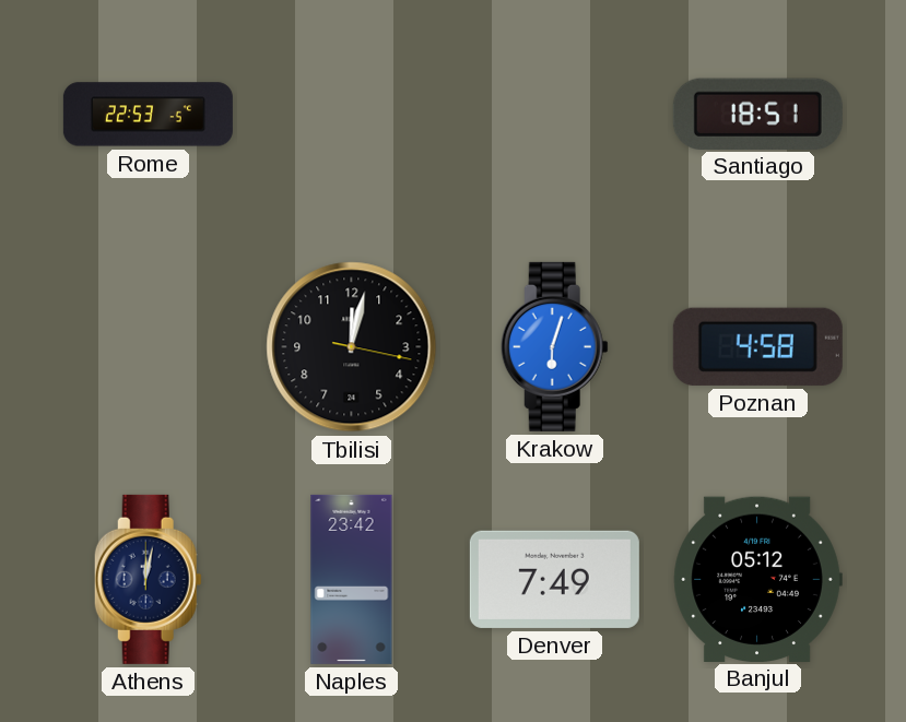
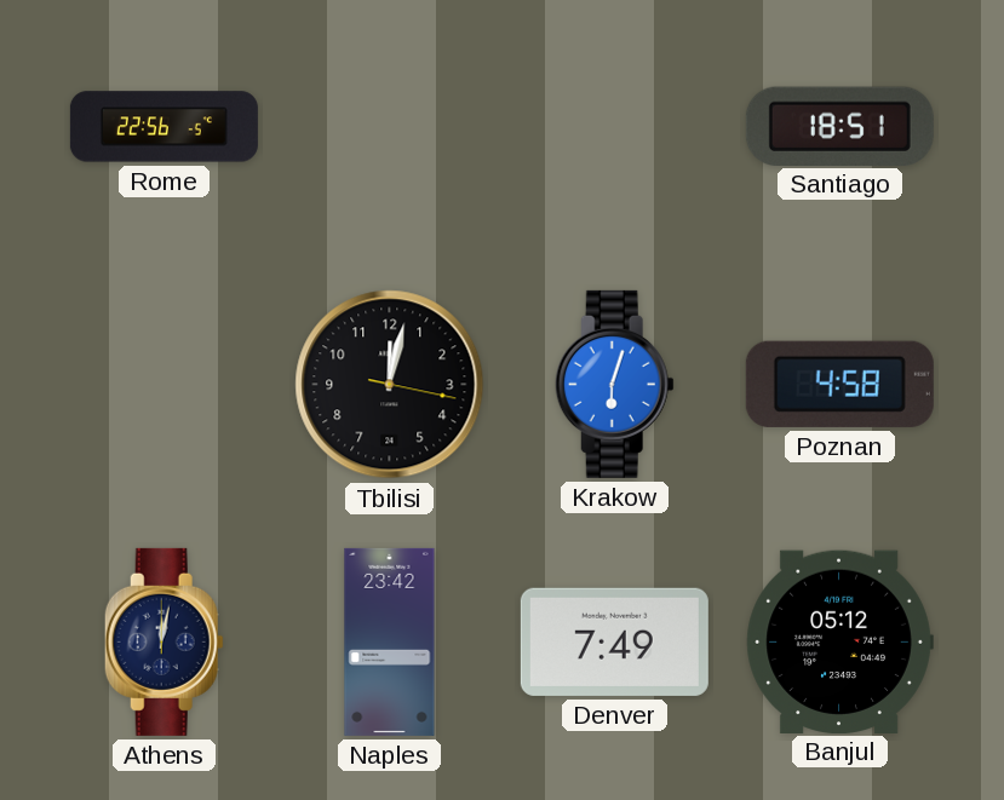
Rome: 22:53 -> 22:56 (163, 127)
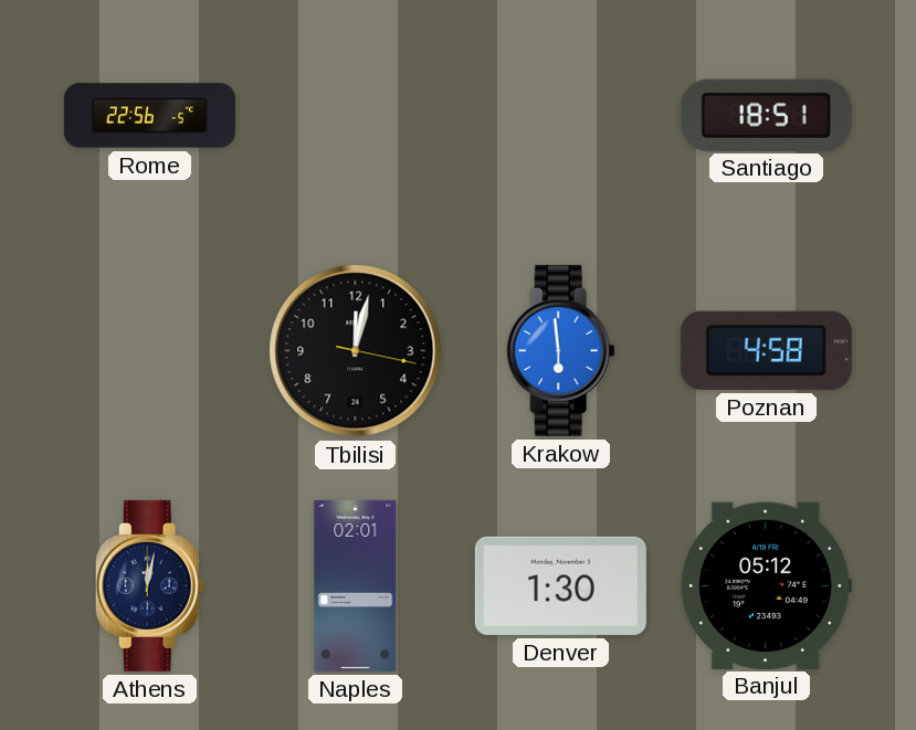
Krakow: 6:03 -> 5:59 (560, 350)
Naples: 23:42 -> 02:01 (356, 585)
Denver: 7:49 -> 1:30 (560, 585)
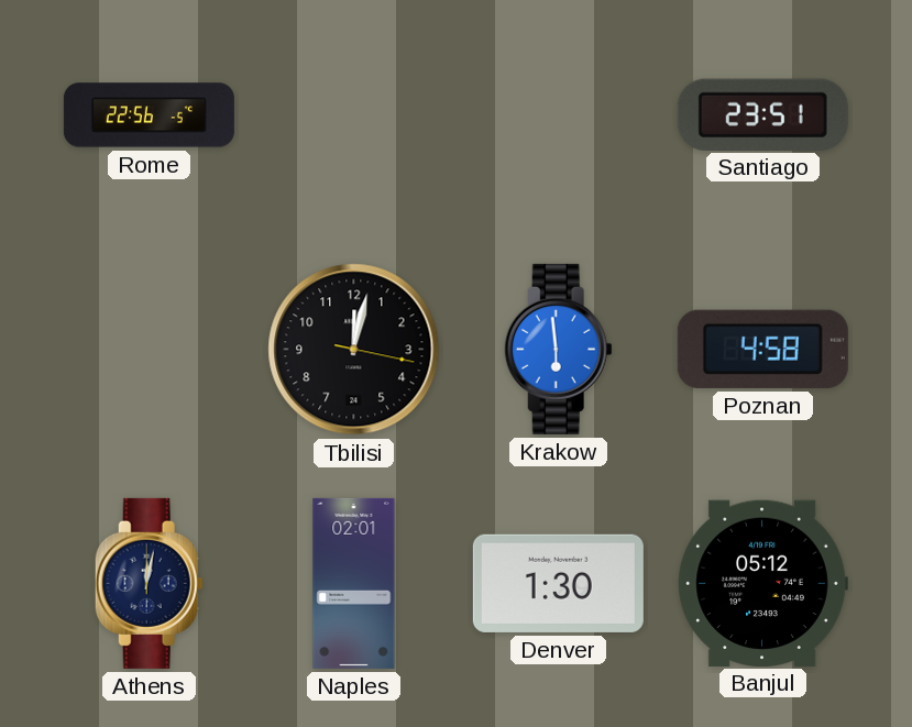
Santiago: 18:51 -> 23:51 (762, 114)
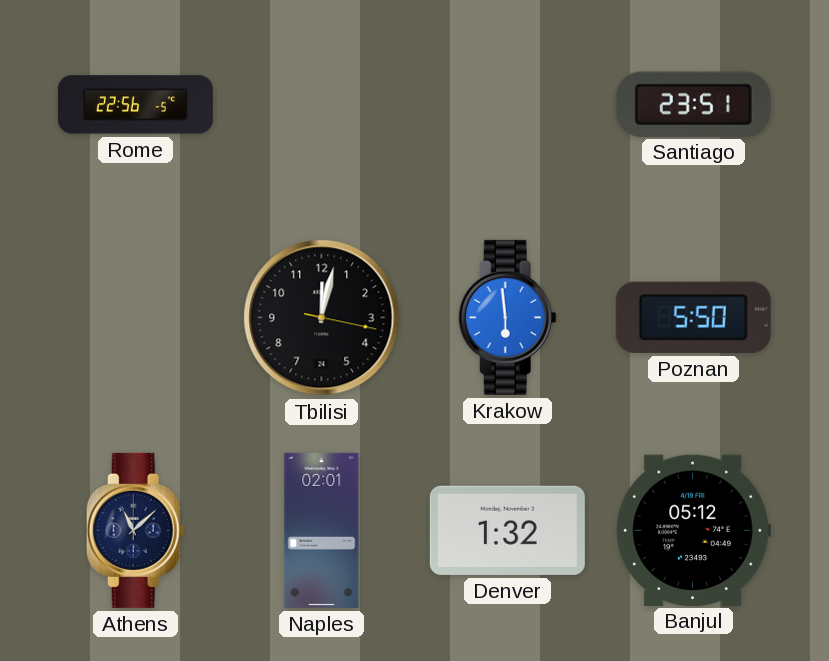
Poznan: 4:58 -> 5:50 (693, 317)
Athens: 12:02 -> 11:08 (135, 530)
Denver: 1:30 -> 1:32 (507, 530)
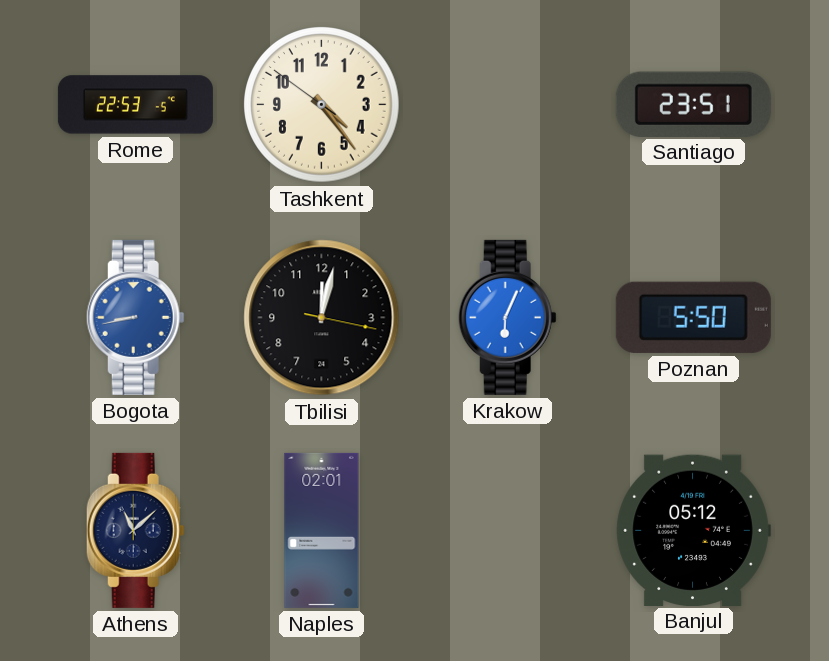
Rome: 22:56 -> 22:53 (135, 105)
Tashkent: none -> 4:23 (322, 105)
Bogota: none -> 8:43 (135, 317)
Krakow: 5:59 -> 6:04 (507, 317)
Denver: 1:32 -> none (507, 530)
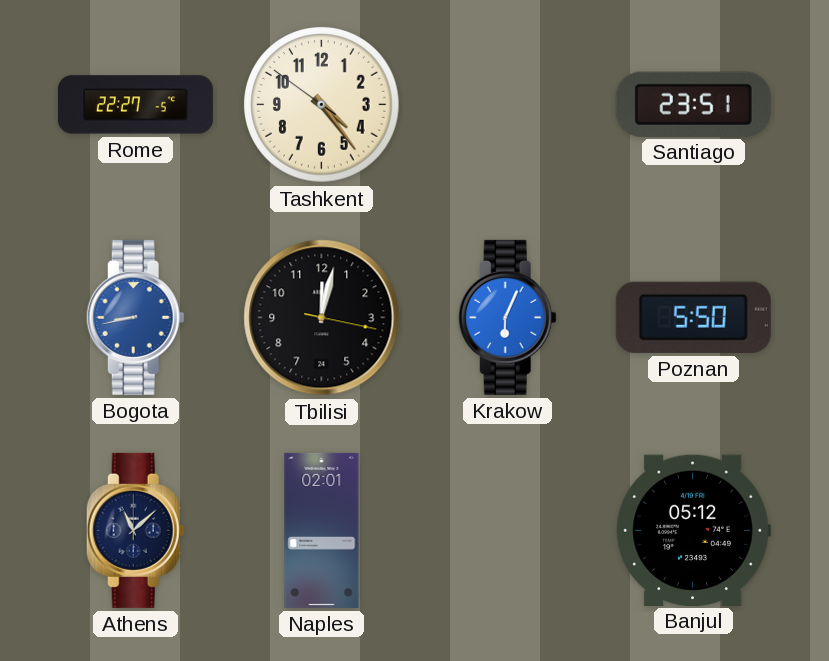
Rome: 22:53 -> 22:27 (135, 105)
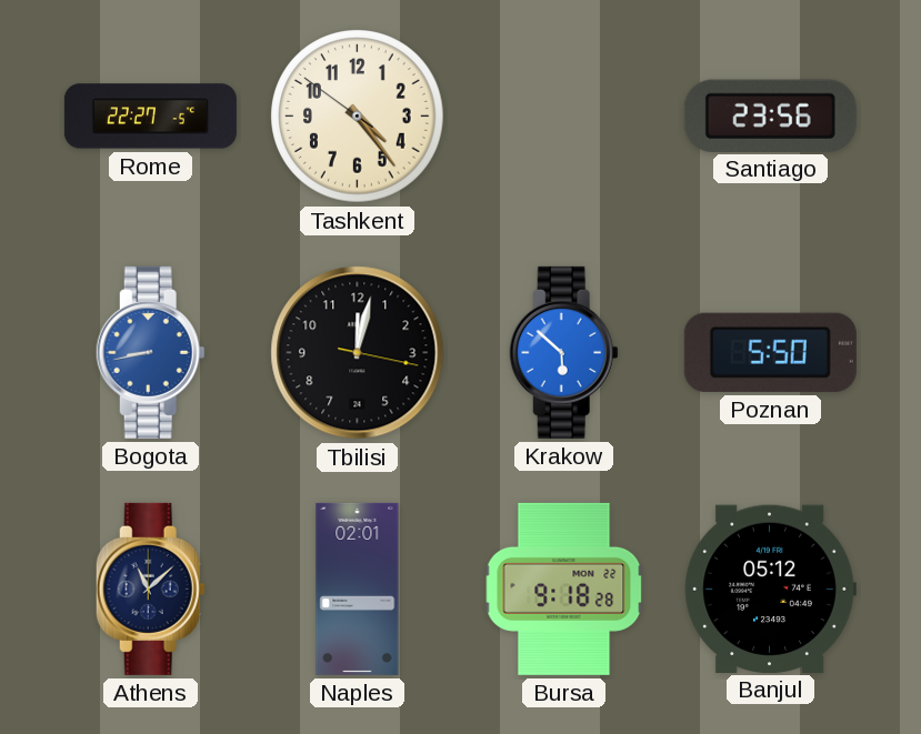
Santiago: 23:51 -> 23:56 (770, 115)
Krakow: 6:04 -> 5:52 (563, 352)
Bursa: none -> 9:18 (564, 589)
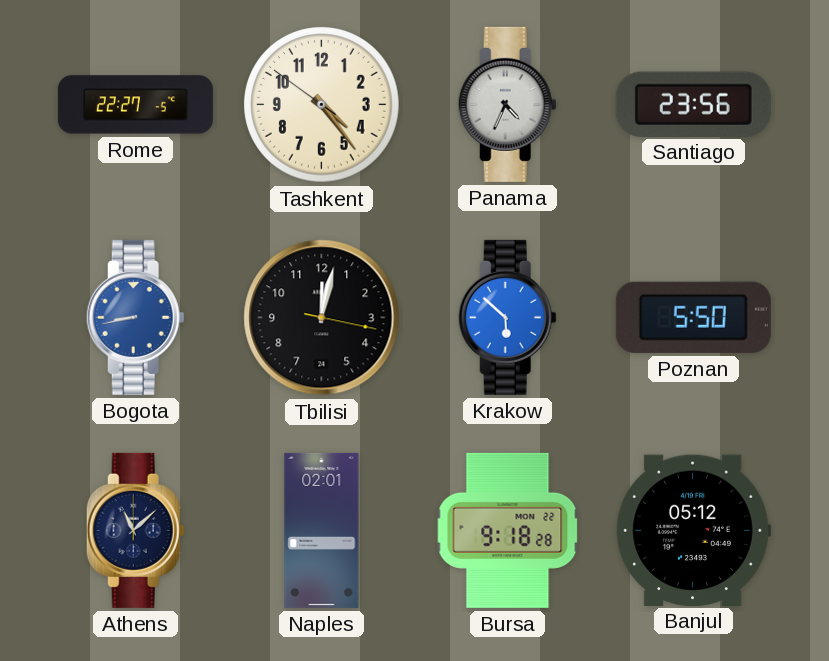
Panama: none -> 4:34 (507, 104)
